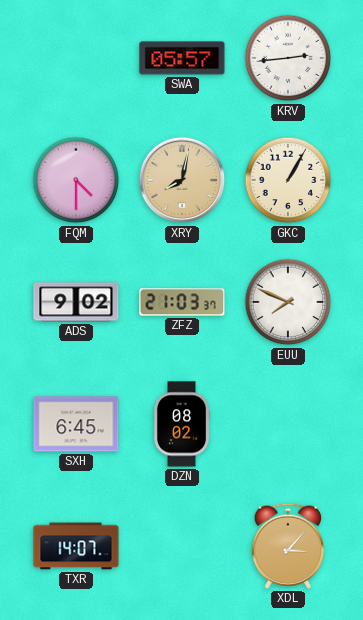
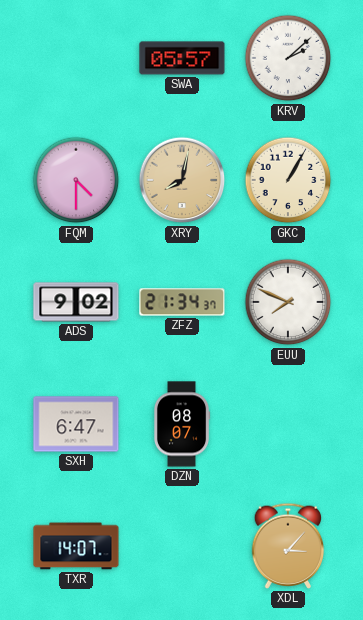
KRV: 2:44 -> 2:08 (288, 58)
ZFZ: 21:03 -> 21:34 (182, 302)
SXH: 6:45 -> 6:47 (76, 424)
DZN: 08:02 -> 08:07 (182, 424)
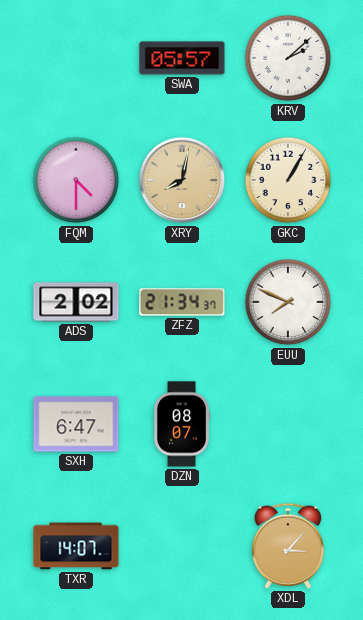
ADS: 9:02 -> 2:02 (76, 302)
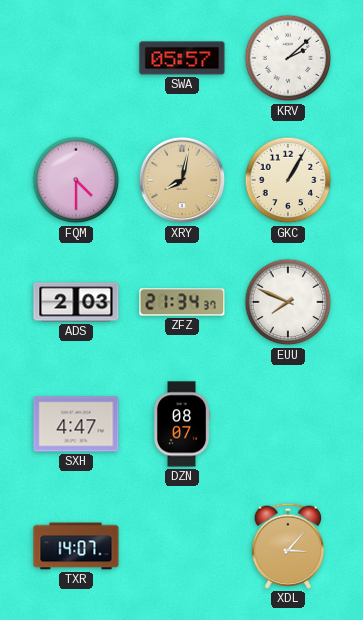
ADS: 2:02 -> 2:03 (76, 302)
SXH: 6:47 -> 4:47 (76, 424)
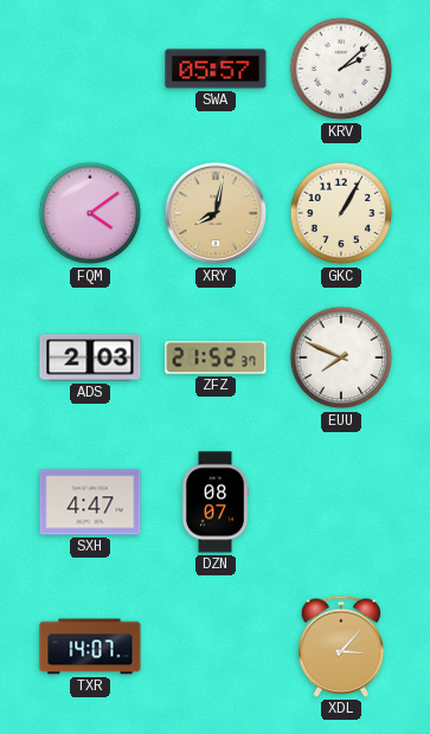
FQM: 4:30 -> 4:09 (90, 213)
ZFZ: 21:34 -> 21:52 (216, 358)
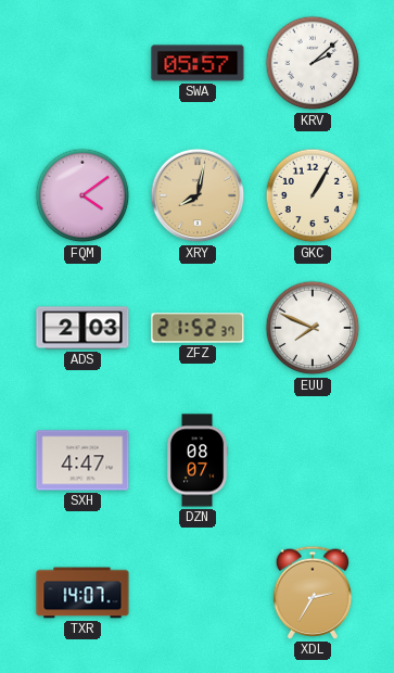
XDL: 3:07 -> 2:35 (313, 593)
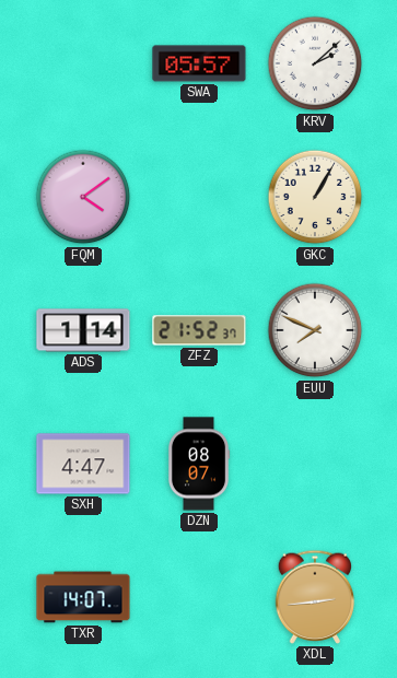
XRY: 8:02 -> none (198, 195)
ADS: 2:03 -> 1:14 (83, 330)
XDL: 2:35 -> 2:44 (315, 597)
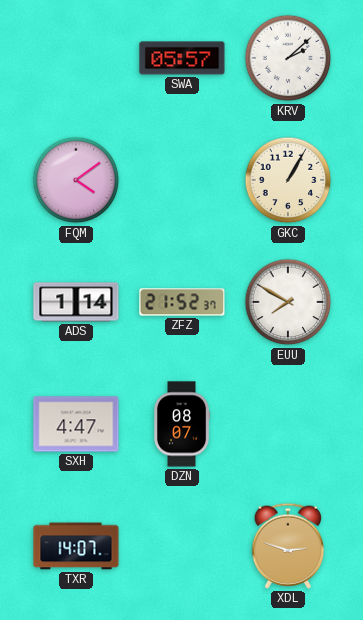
EUU: 7:49 -> 7:50 (288, 302)
XDL: 2:44 -> 2:48 (288, 546)
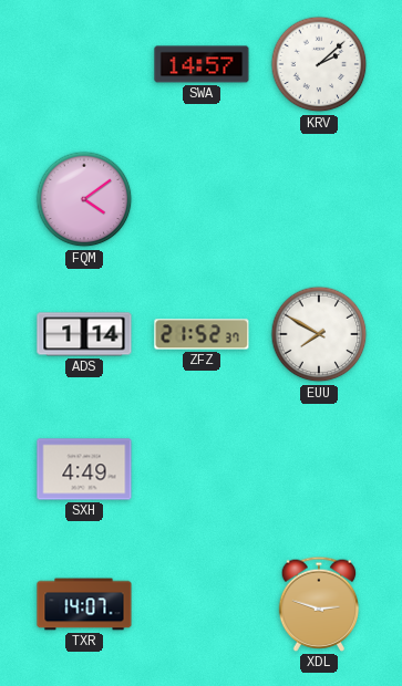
SWA: 05:57 -> 14:57 (202, 64)
GKC: 1:05 -> none (288, 180)
SXH: 4:47 -> 4:49 (84, 469)
DZN: 08:07 -> none (182, 424)
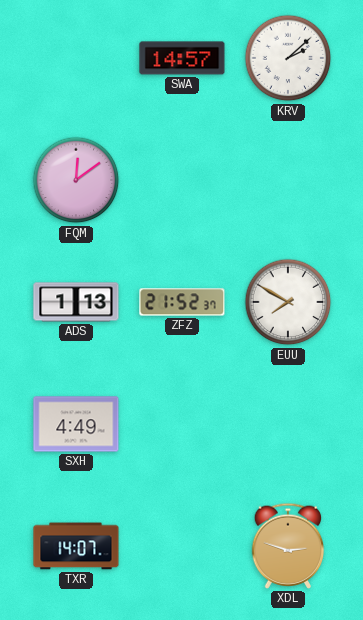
FQM: 4:09 -> 12:09 (76, 180)
ADS: 1:14 -> 1:13 (76, 302)
